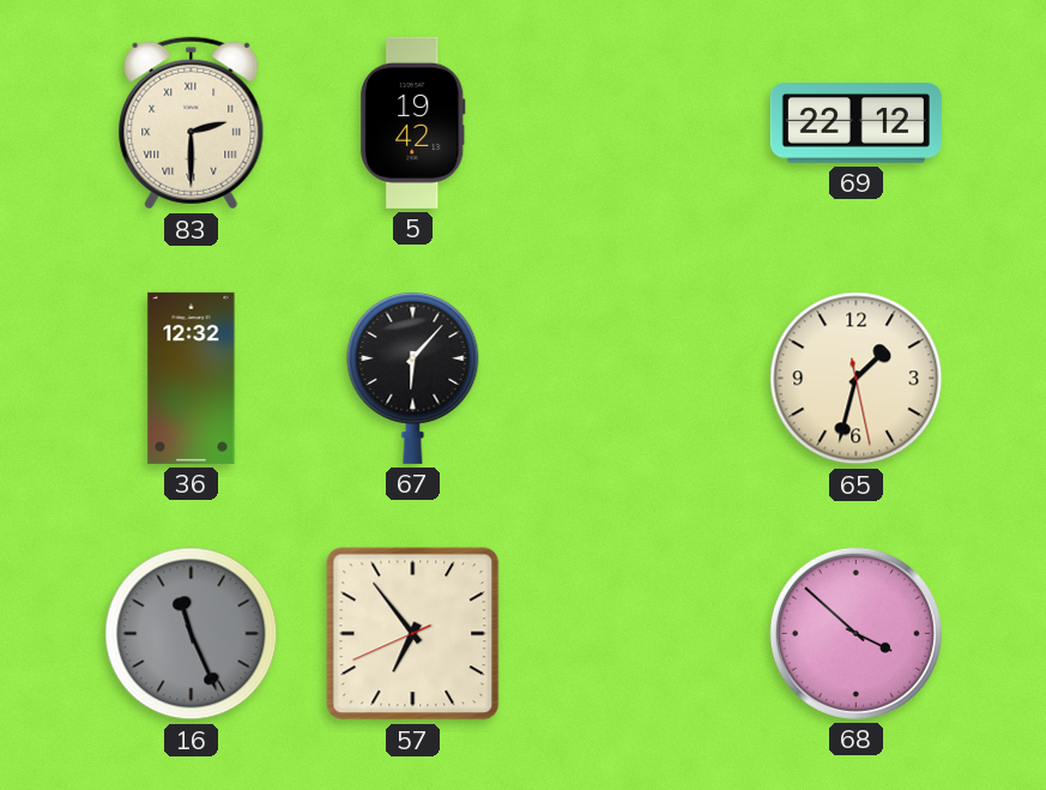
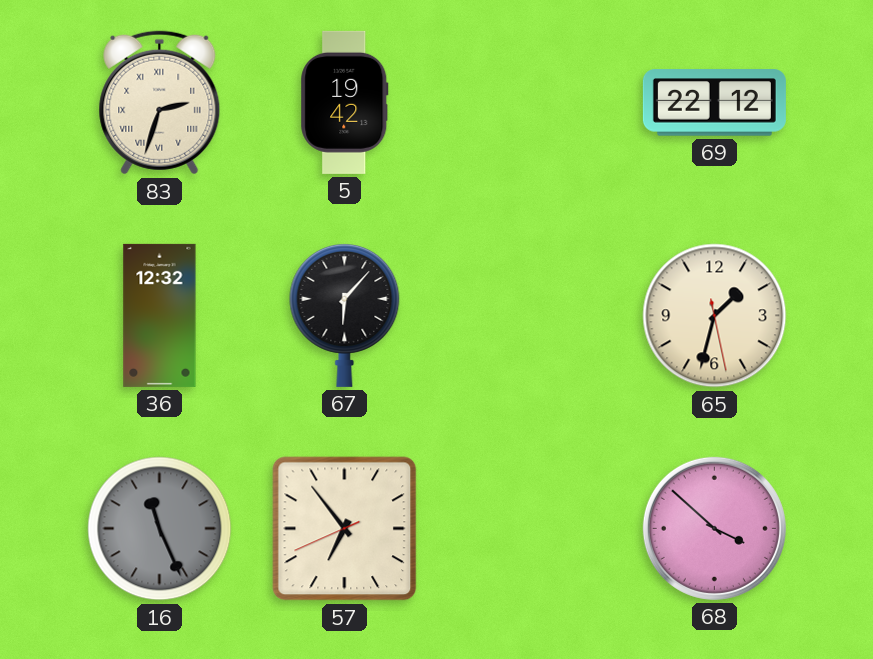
83: 2:30 -> 2:33 (160, 103)
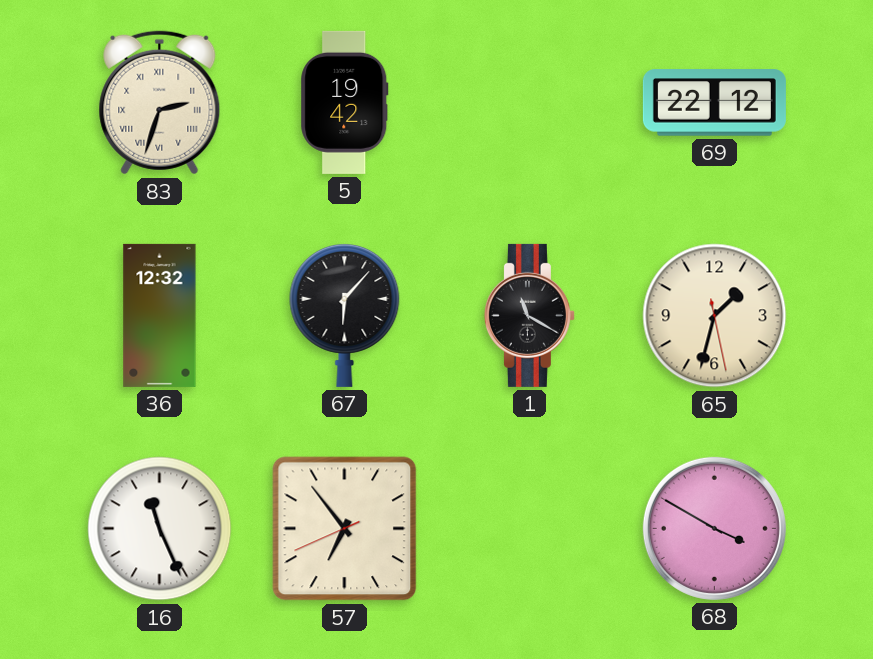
1: none -> 11:20 (529, 315)
16 dial: grey -> white (160, 529)
68: 3:52 -> 3:50 (714, 528)
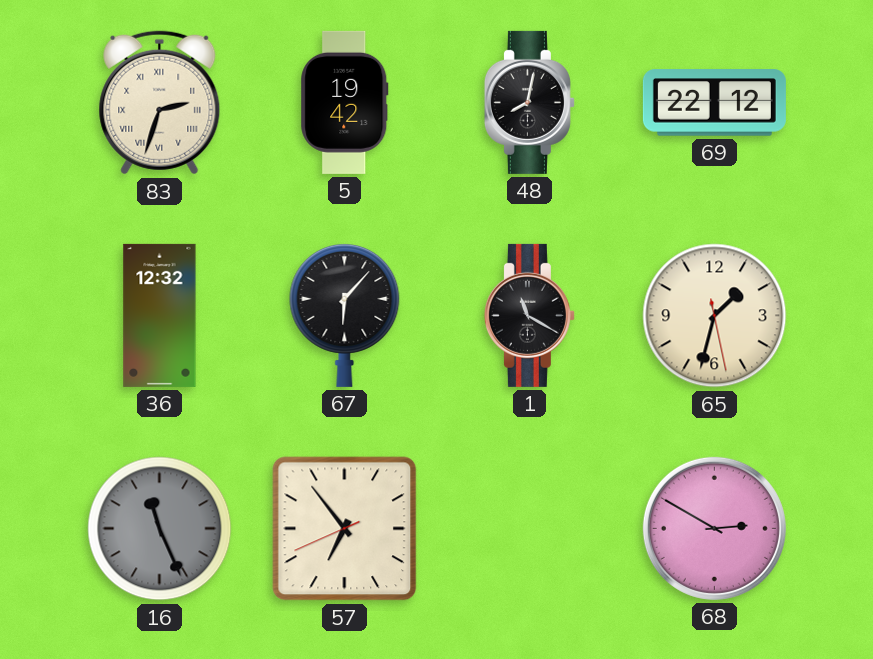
48: none -> 8:02 (529, 102)
16 dial: white -> grey (160, 529)
68: 3:50 -> 2:50 (714, 528)
